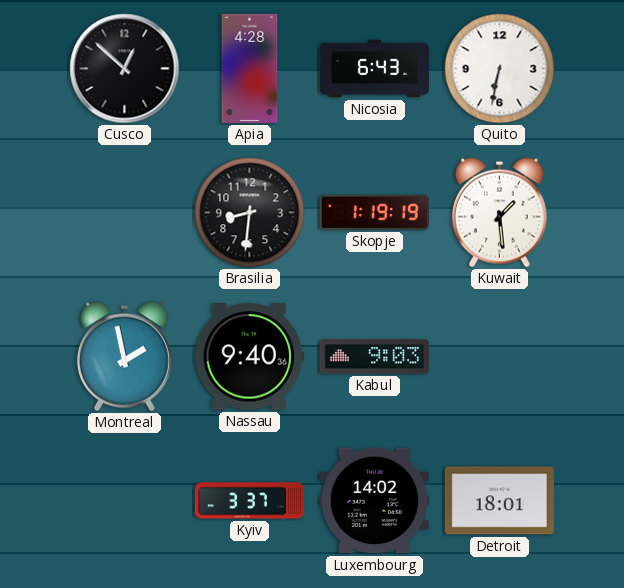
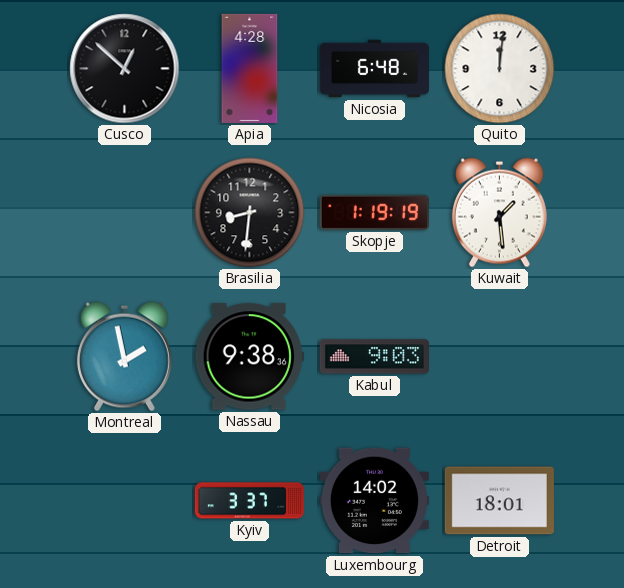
Nicosia: 6:43 -> 6:48 (374, 69)
Quito: 6:32 -> 12:01 (500, 69)
Nassau: 9:40 -> 9:38 (249, 357)
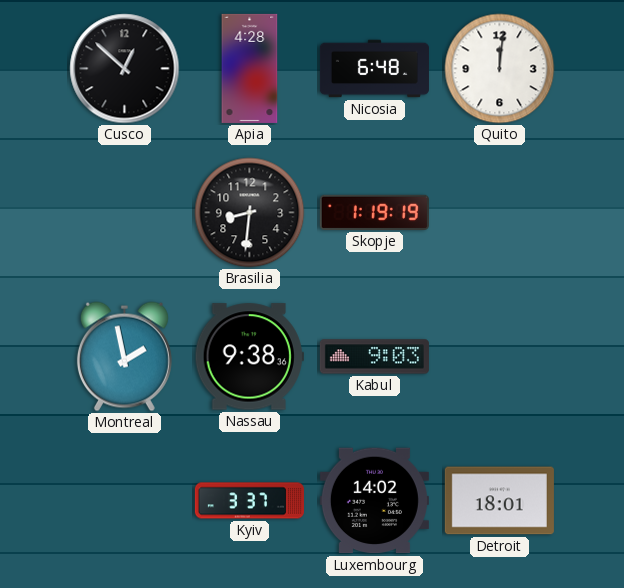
Kuwait: 1:29 -> none (499, 213)
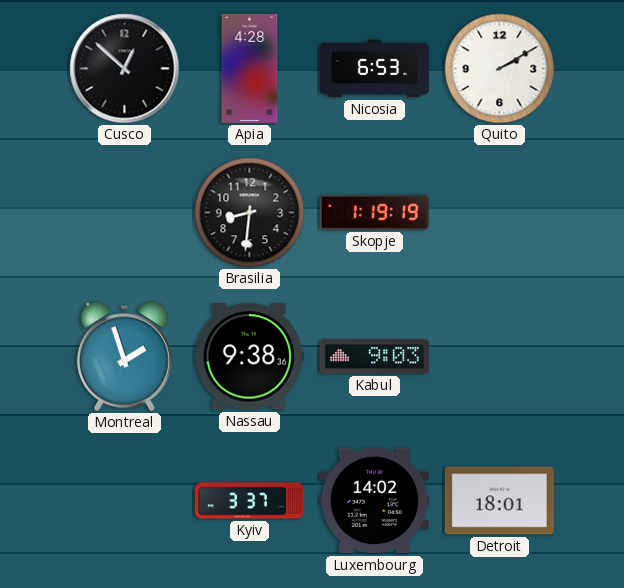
Nicosia: 6:48 -> 6:53 (374, 69)
Quito: 12:01 -> 2:10 (500, 69)
Montreal: 1:58 -> 1:57 (124, 357)
